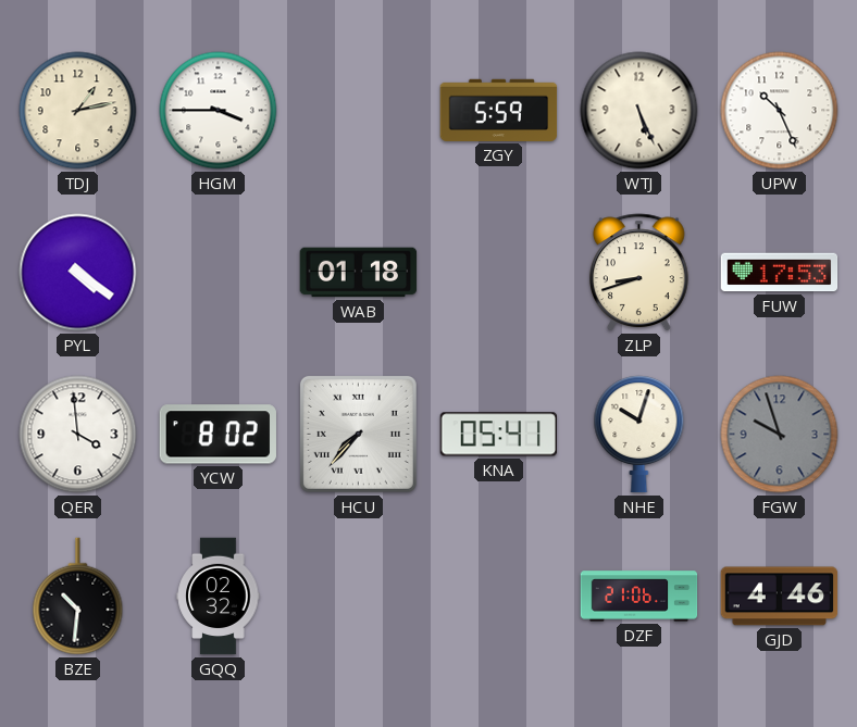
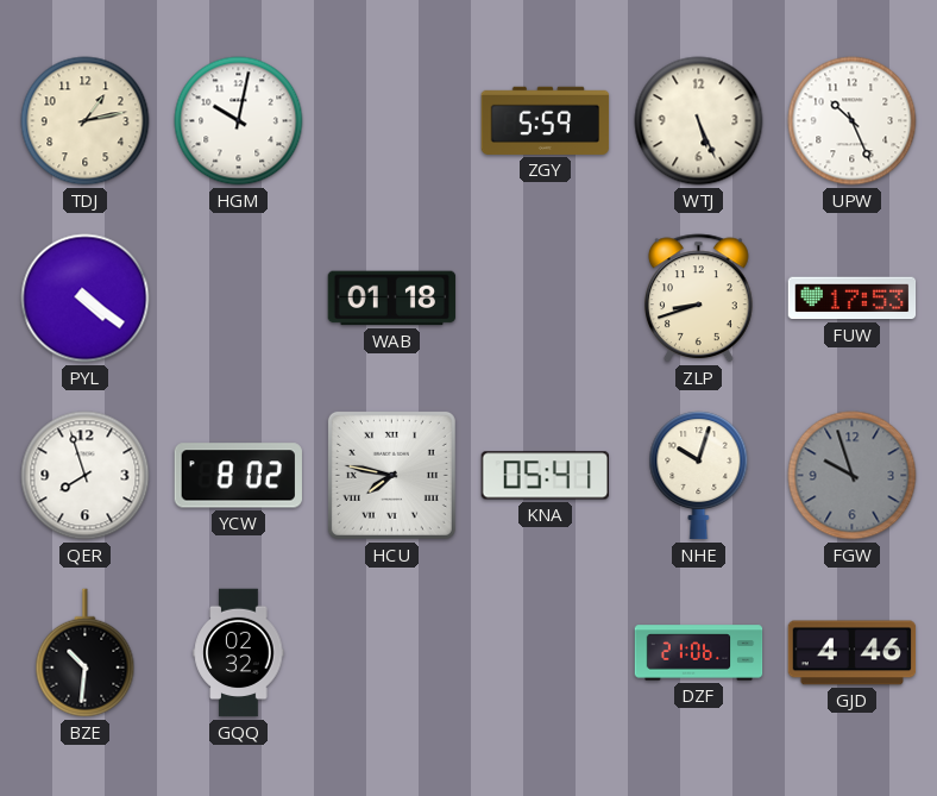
HGM: 3:45 -> 10:02 (239, 121)
QER: 3:59 -> 7:57 (86, 476)
HCU: 7:37 -> 7:47 (391, 475)
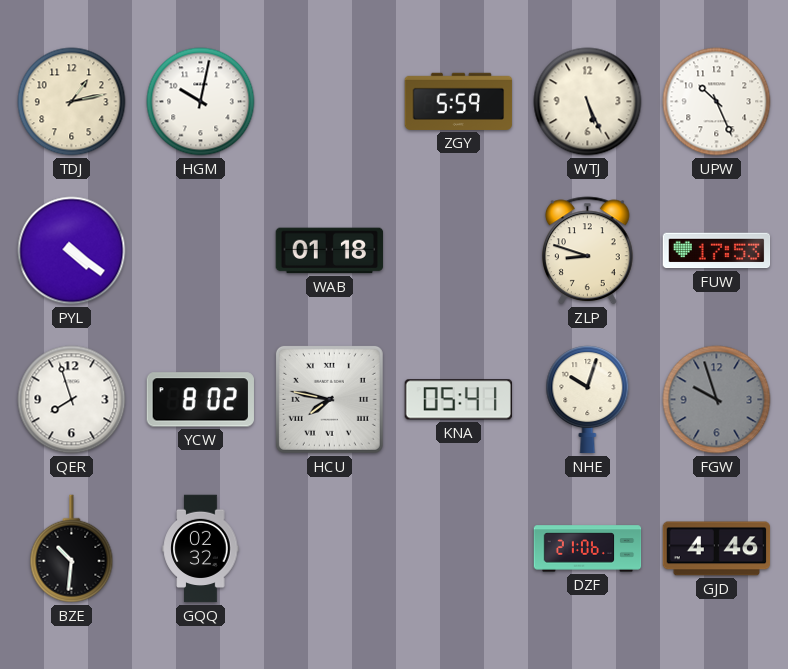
ZLP: 8:42 -> 8:48 (588, 251)
